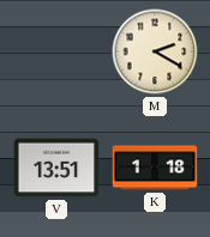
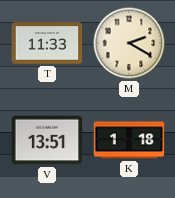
T: none -> 11:33 (47, 43)
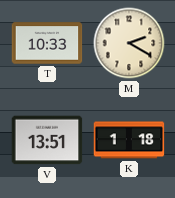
T: 11:33 -> 10:33 (47, 43)
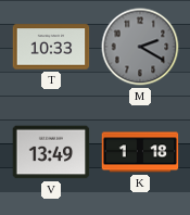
M dial: cream -> grey (140, 47)
V: 13:51 -> 13:49 (51, 152)
